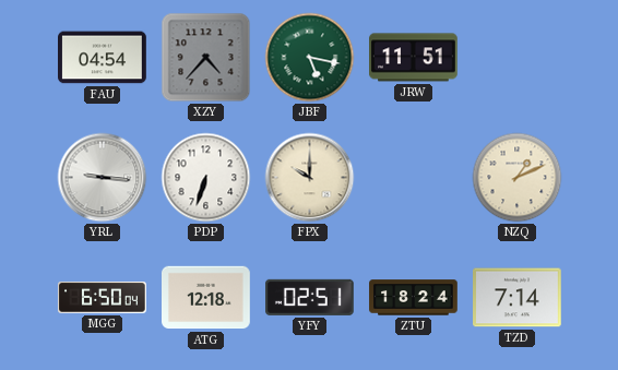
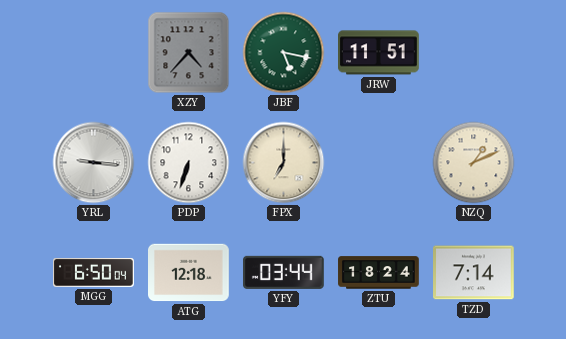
FAU: 04:54 -> none (103, 58)
FPX: 10:00 -> 7:00 (284, 163)
YFY: 02:51 -> 03:44 (284, 272)
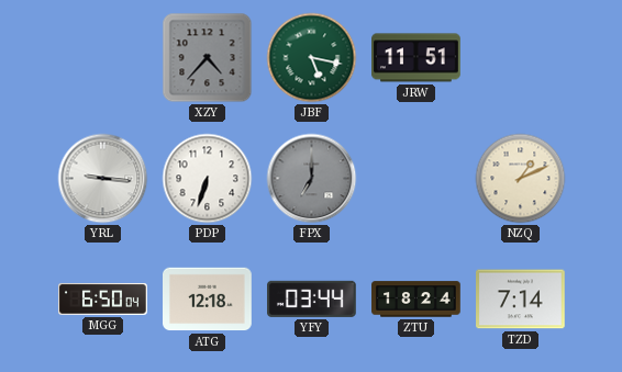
FPX dial: cream -> grey (312, 179)
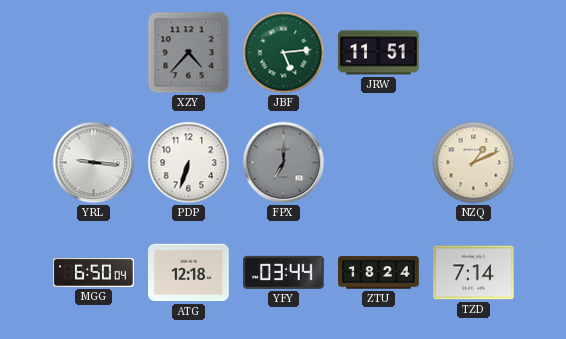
JBF: 5:17 -> 5:14 (284, 53)
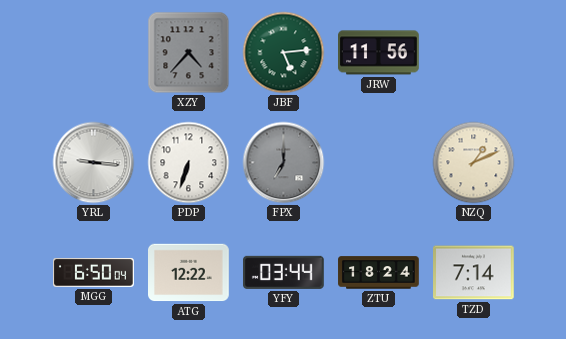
JRW: 11:51 -> 11:56 (379, 53)
ATG: 12:18 -> 12:22 (189, 273)
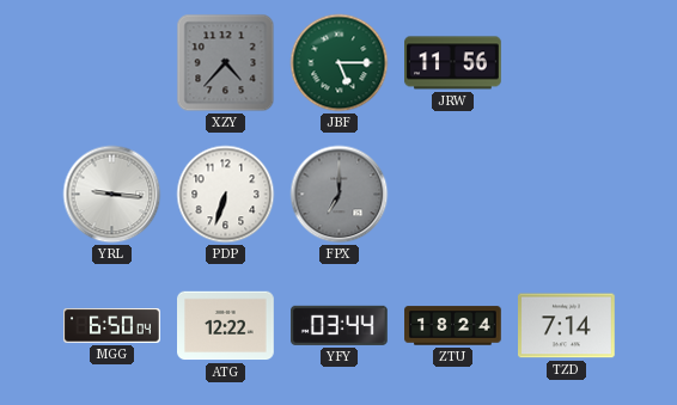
JBF: 5:14 -> 5:15 (340, 63)
NZQ: 1:11 -> none (474, 163)
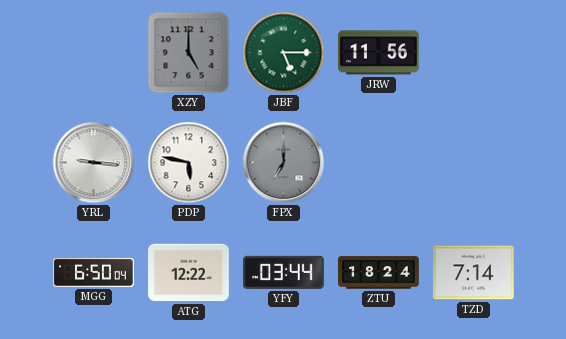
XZY: 4:37 -> 5:00 (189, 53)
PDP: 6:33 -> 5:47 (189, 163)
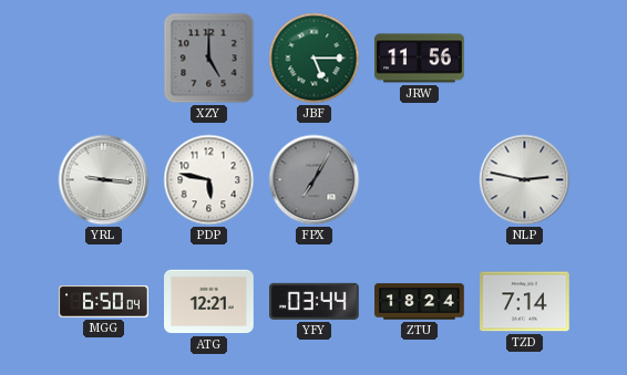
FPX: 7:00 -> 7:05 (315, 180)
NLP: none -> 2:47 (525, 180)
ATG: 12:22 -> 12:21 (209, 302)
